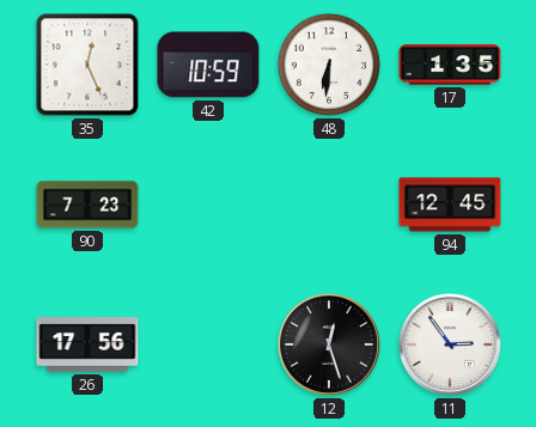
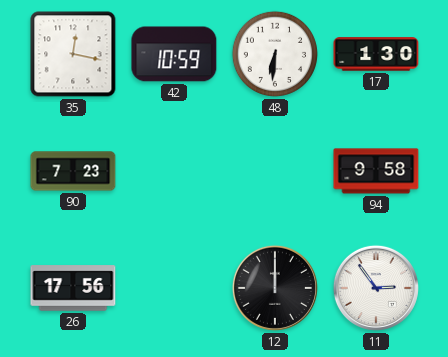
35: 12:26 -> 12:17 (73, 54)
17: 1:35 -> 1:30 (376, 54)
94: 12:45 -> 9:58 (376, 171)
12: 12:27 -> 12:00 (275, 288)
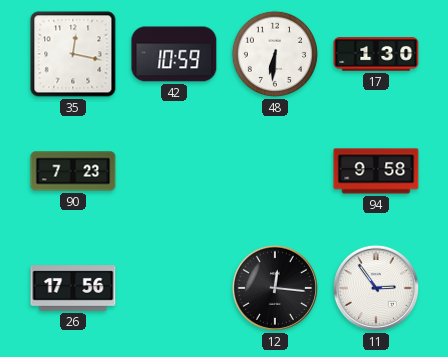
12: 12:00 -> 12:16 (275, 288)
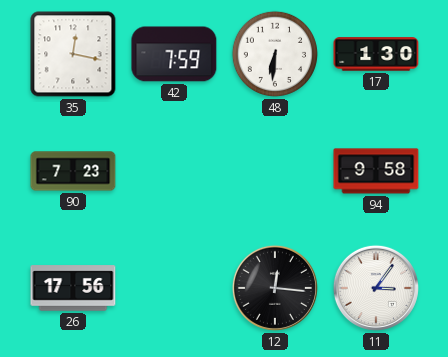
42: 10:59 -> 7:59 (174, 54)
11: 2:54 -> 3:06 (376, 288)
